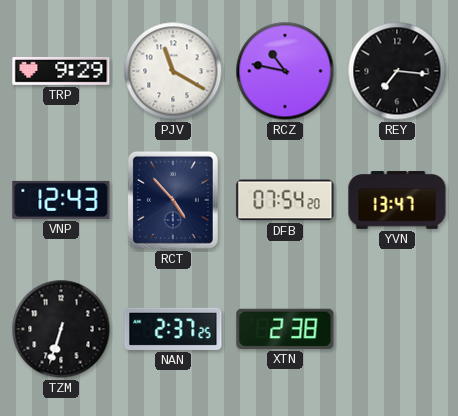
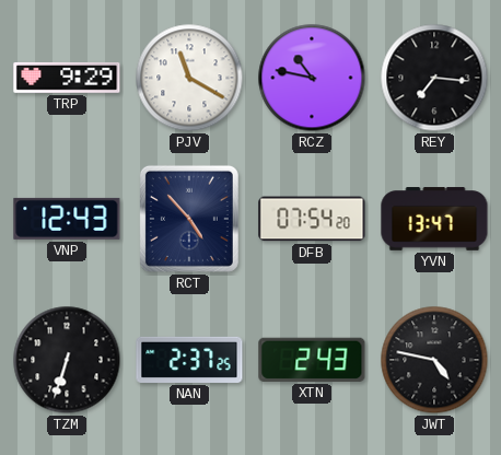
XTN: 2:38 -> 2:43 (312, 360)
JWT: none -> 4:47 (434, 360)
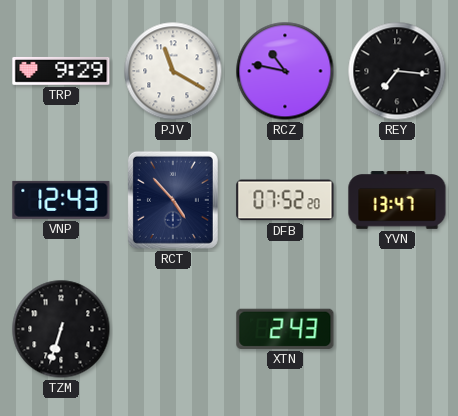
DFB: 07:54 -> 07:52 (285, 200)
NAN: 2:37 -> none (189, 360)
JWT: 4:47 -> none (434, 360)
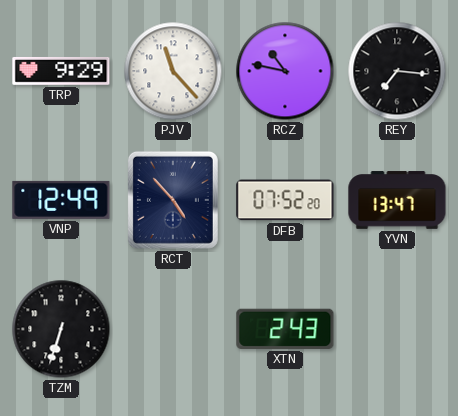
PJV: 11:20 -> 11:23 (173, 71)
VNP: 12:43 -> 12:49 (61, 200)
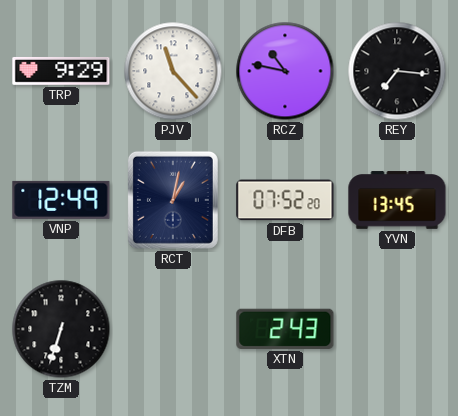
RCT: 4:53 -> 1:02 (173, 200)
YVN: 13:47 -> 13:45 (397, 200)
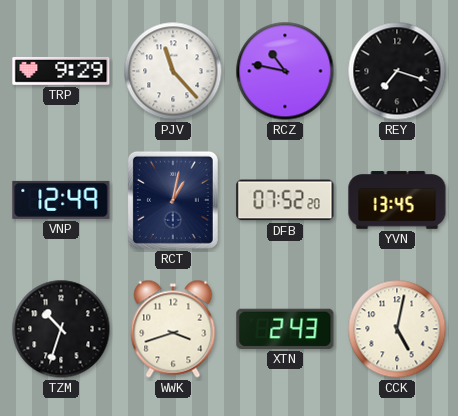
REY: 7:16 -> 7:18 (397, 71)
TZM: 6:33 -> 10:33 (61, 329)
WWK: none -> 3:42 (173, 329)
CCK: none -> 5:02 (397, 329)
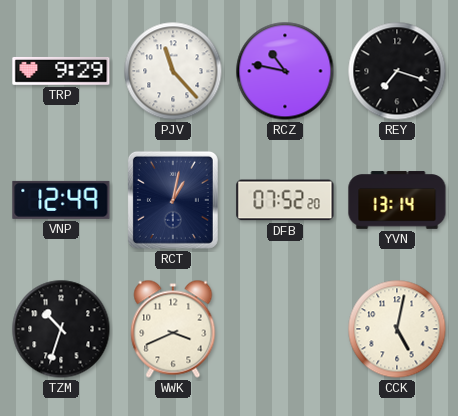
YVN: 13:45 -> 13:14 (397, 200)
WWK: 3:42 -> 3:41 (173, 329)
XTN: 2:43 -> none (285, 329)
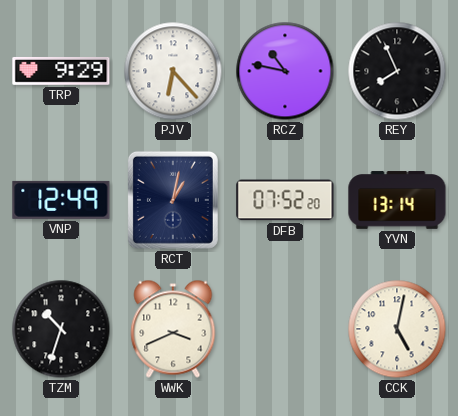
PJV: 11:23 -> 6:23 (173, 71)
REY: 7:18 -> 7:56 (397, 71)
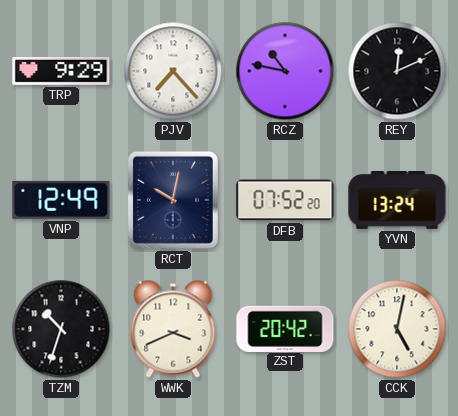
PJV: 6:23 -> 7:23 (173, 71)
REY: 7:56 -> 12:11 (397, 71)
RCT: 1:02 -> 10:02 (173, 200)
YVN: 13:14 -> 13:24 (397, 200)
ZST: none -> 20:42 (285, 328)
